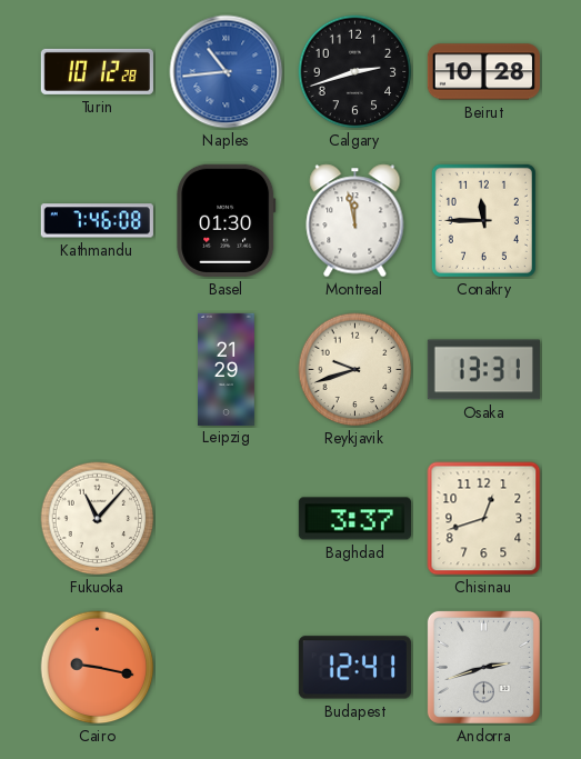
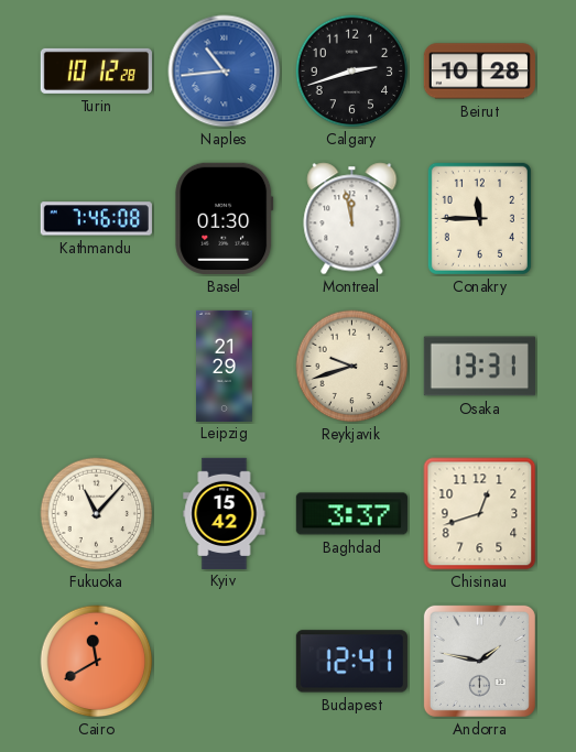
Kyiv: none -> 15:42 (225, 513)
Cairo: 9:17 -> 11:40 (97, 662)
Andorra: 2:42 -> 1:47 (479, 661)
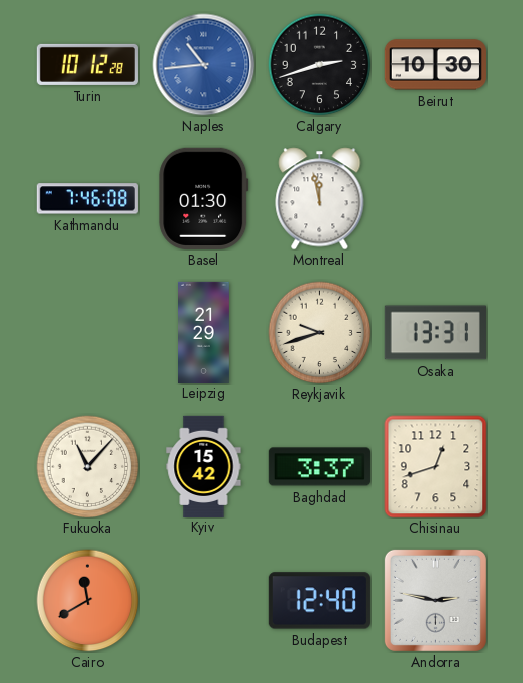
Beirut: 10:28 -> 10:30 (435, 65)
Conakry: 11:45 -> none (479, 218)
Budapest: 12:41 -> 12:40 (319, 601)
Andorra: 1:47 -> 2:47 (435, 600)
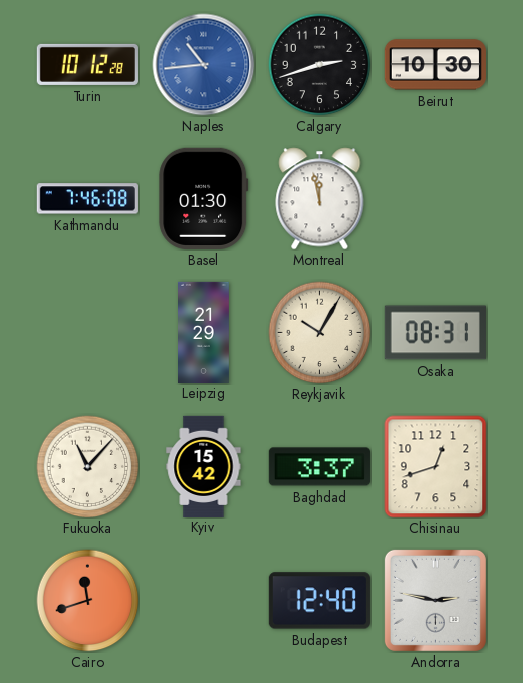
Reykjavik: 9:42 -> 10:05 (320, 333)
Osaka: 13:31 -> 08:31 (435, 333)
Cairo: 11:40 -> 11:42 (88, 601)
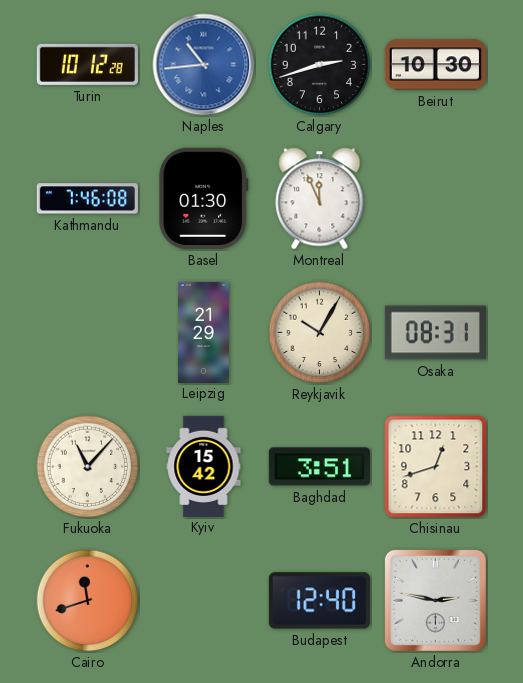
Montreal: 11:58 -> 11:56 (320, 199)
Baghdad: 3:37 -> 3:51 (319, 467)
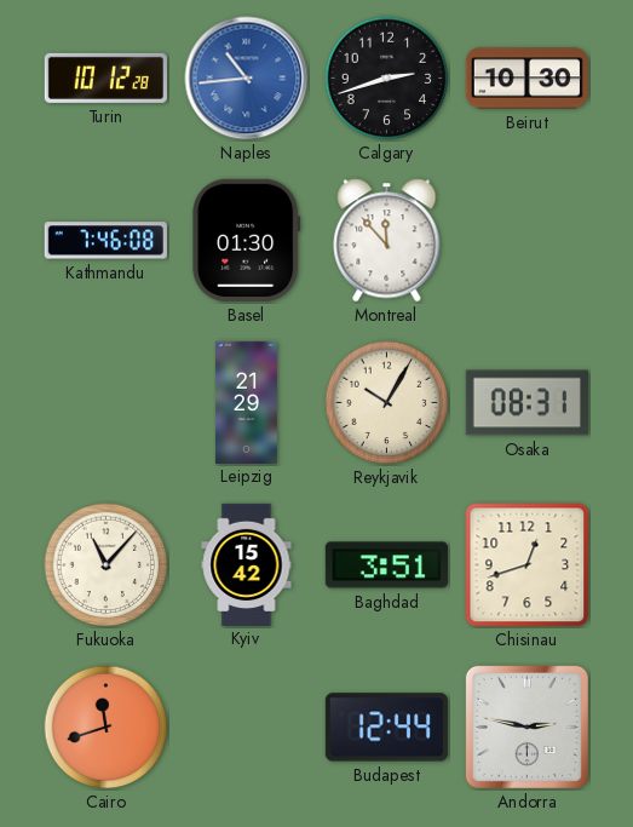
Montreal: 11:56 -> 11:53 (387, 241)
Budapest: 12:40 -> 12:44 (386, 728)
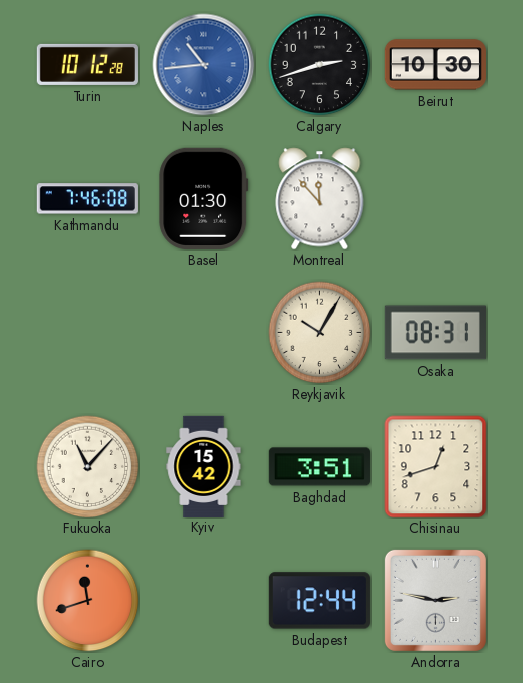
Leipzig: 21:29 -> none (247, 402)
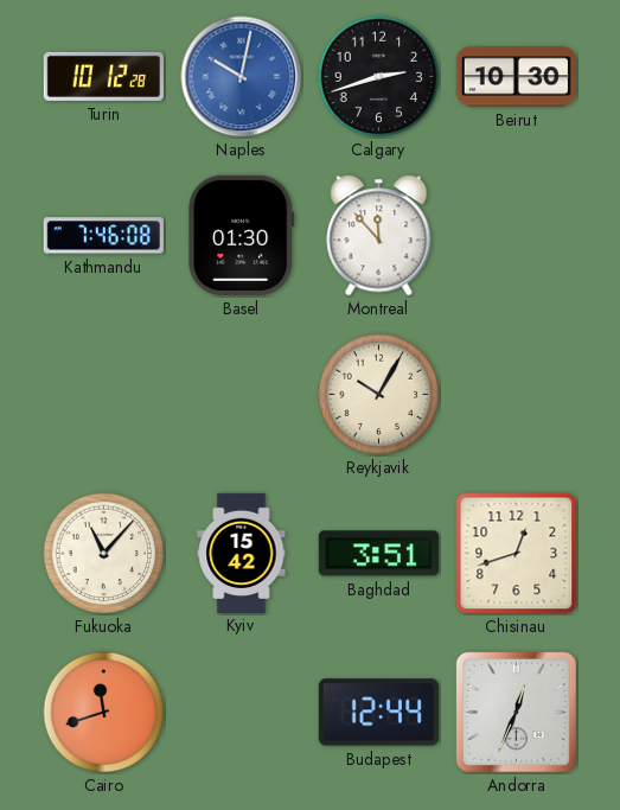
Naples: 10:44 -> 10:02 (242, 77)
Osaka: 08:31 -> none (435, 333)
Andorra: 2:47 -> 12:34 (516, 712)
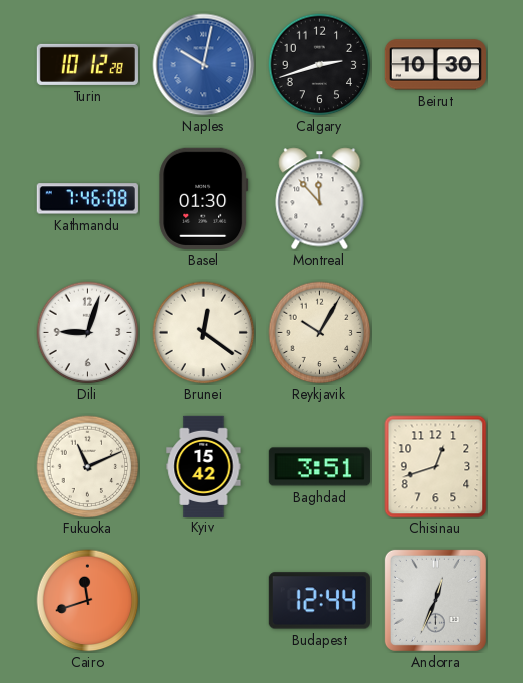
Dili: none -> 9:03 (88, 333)
Brunei: none -> 12:21 (204, 333)
Fukuoka: 11:07 -> 11:11 (88, 467)
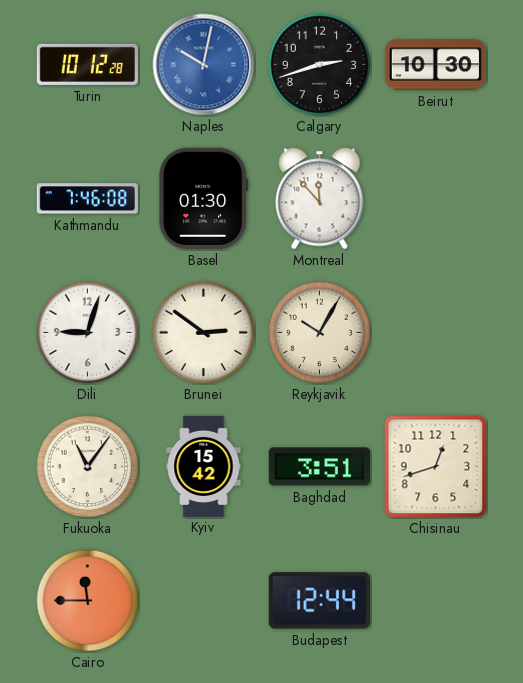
Brunei: 12:21 -> 2:51 (204, 333)
Fukuoka: 11:11 -> 11:06 (88, 467)
Cairo: 11:42 -> 11:45 (88, 601)
Andorra: 12:34 -> none (435, 600)
